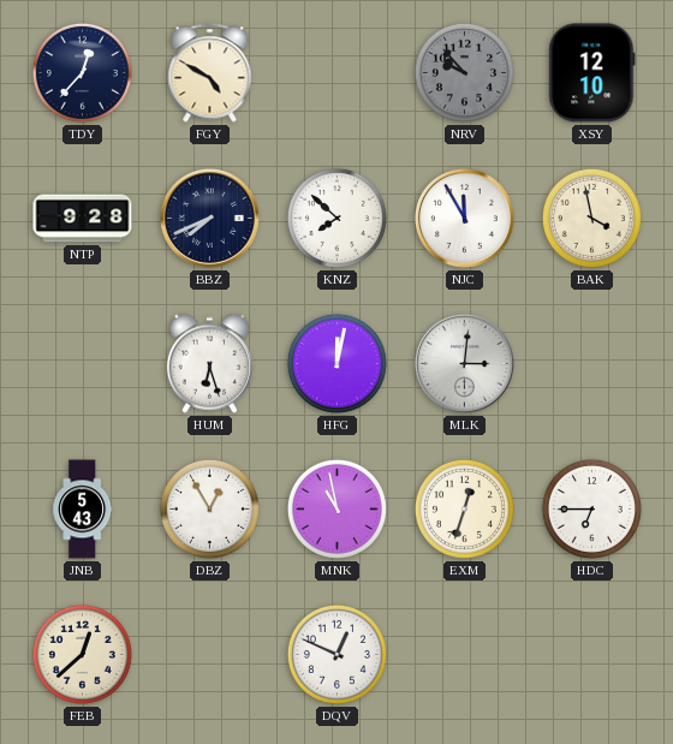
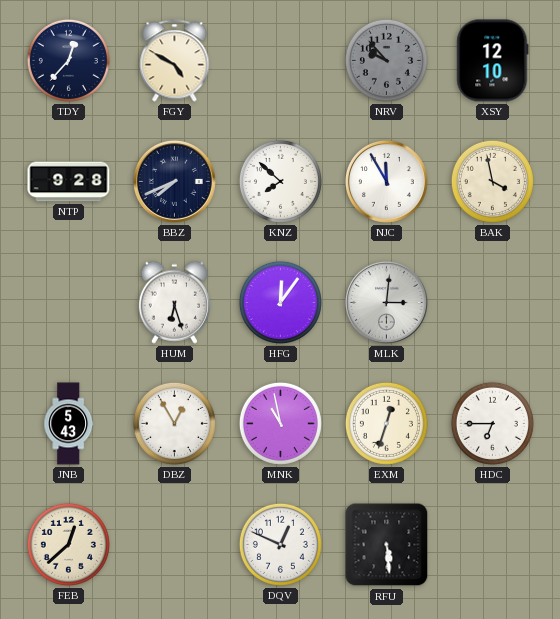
HFG: 12:02 -> 12:06 (280, 302)
RFU: none -> 5:29 (387, 545)
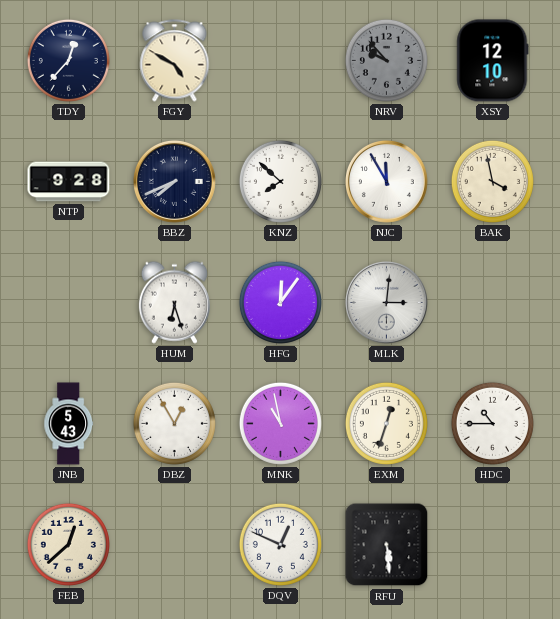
HDC: 6:45 -> 10:45 (492, 423)
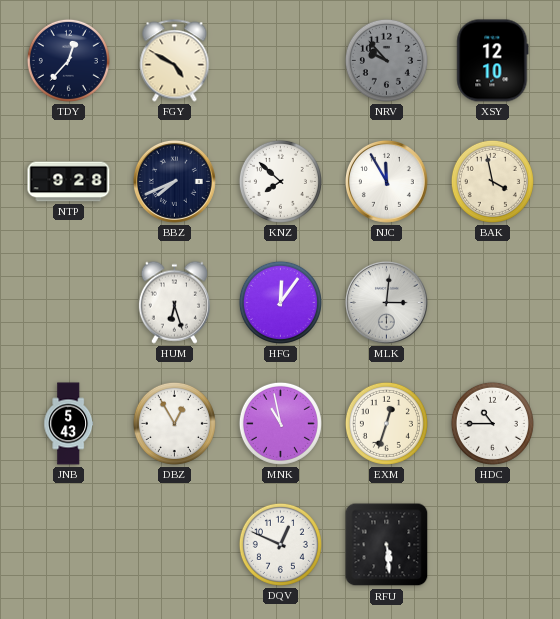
FEB: 12:38 -> none (68, 544)
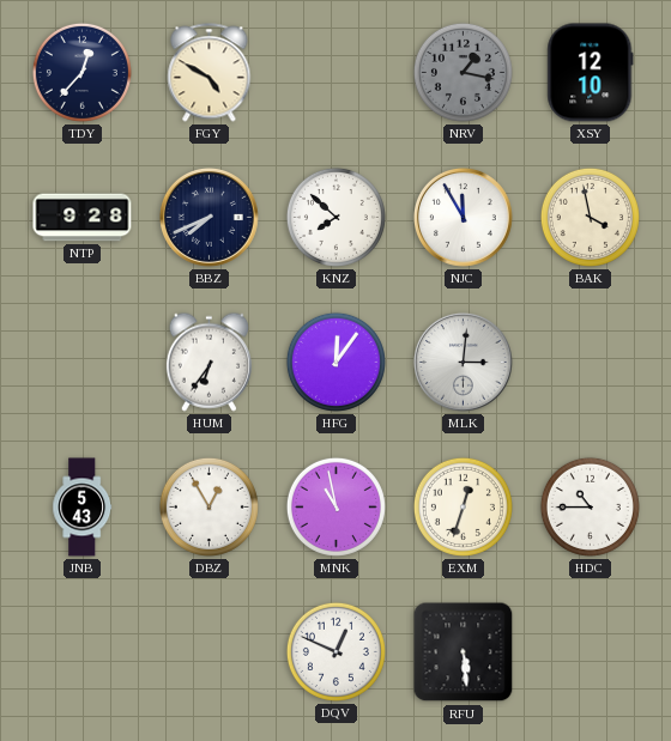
NRV: 9:53 -> 1:17 (463, 72)
HUM: 6:27 -> 6:36 (208, 362)
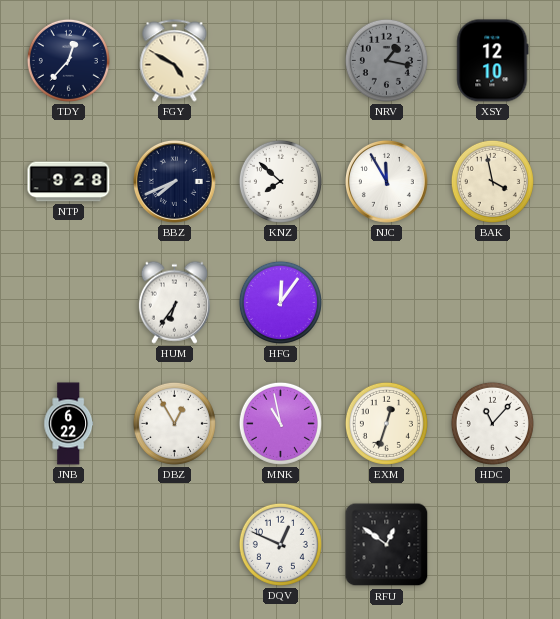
MLK: 3:01 -> none (463, 362)
JNB: 5:43 -> 6:22 (69, 424)
HDC: 10:45 -> 11:07 (492, 423)
RFU: 5:29 -> 12:51 (387, 545)
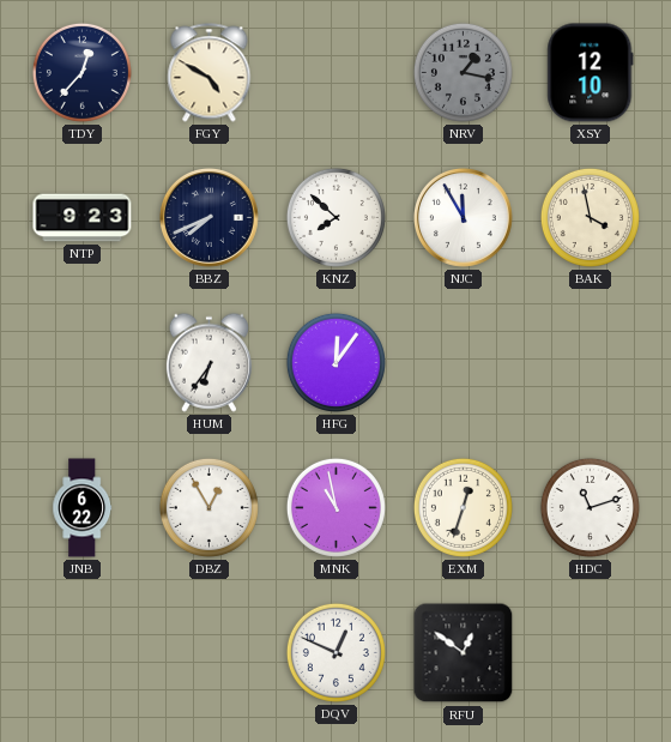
NTP: 9:28 -> 9:23 (83, 218)
HDC: 11:07 -> 11:12 (590, 507)
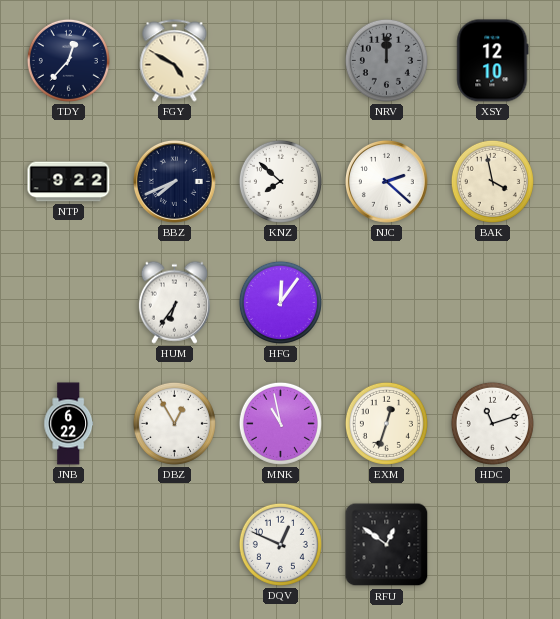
NRV: 1:17 -> 12:00 (386, 60)
NTP: 9:23 -> 9:22 (69, 182)
NJC: 11:55 -> 2:22 (386, 181)
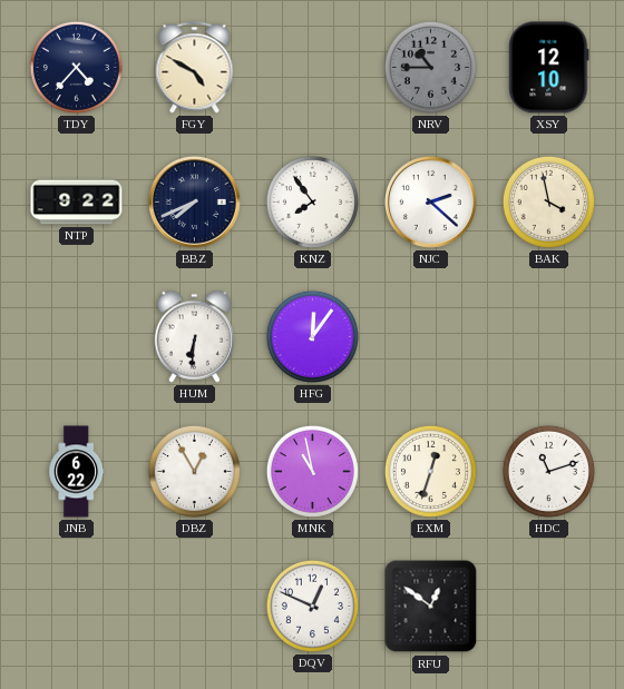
TDY: 12:37 -> 4:37 (76, 67)
NRV: 12:00 -> 10:45 (430, 67)
KNZ: 7:52 -> 7:54 (312, 201)
HUM: 6:36 -> 6:31 (194, 336)
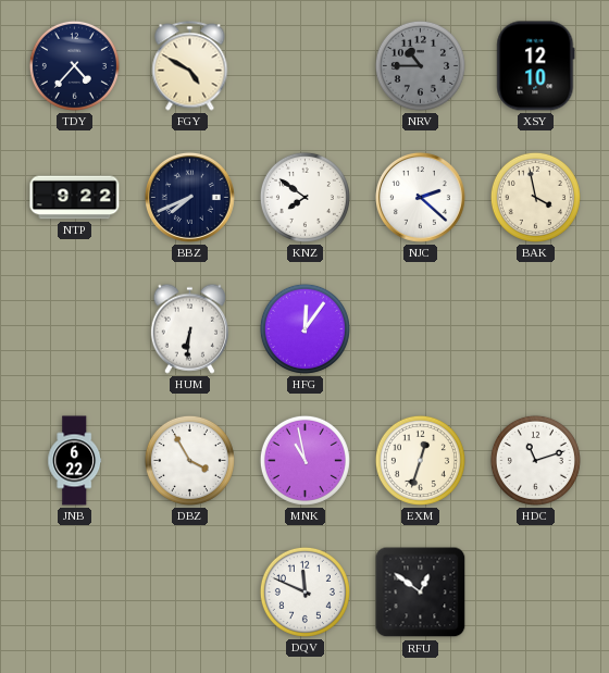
KNZ: 7:54 -> 7:51 (304, 197)
DBZ: 12:55 -> 3:55 (189, 460)
DQV: 12:49 -> 11:49 (304, 591)
